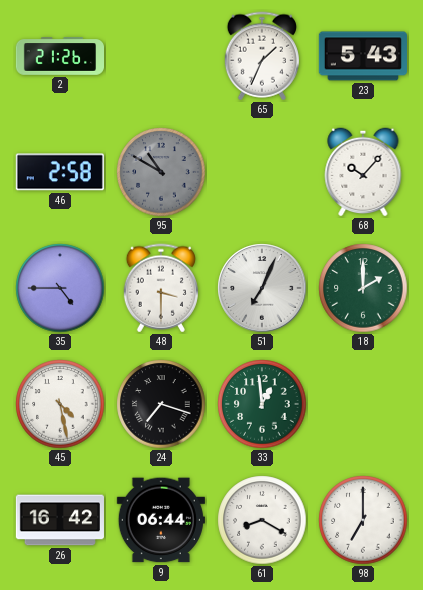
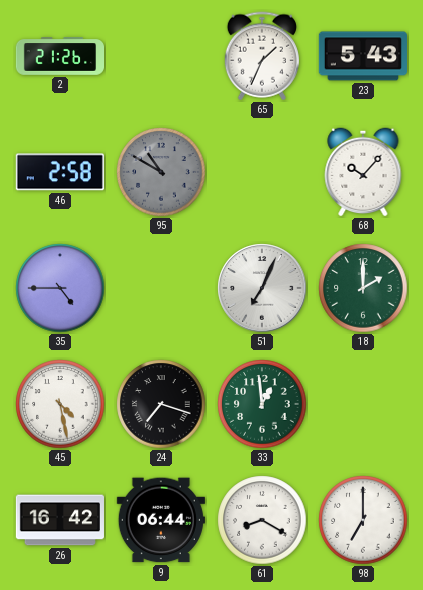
48: 3:30 -> none (161, 288)
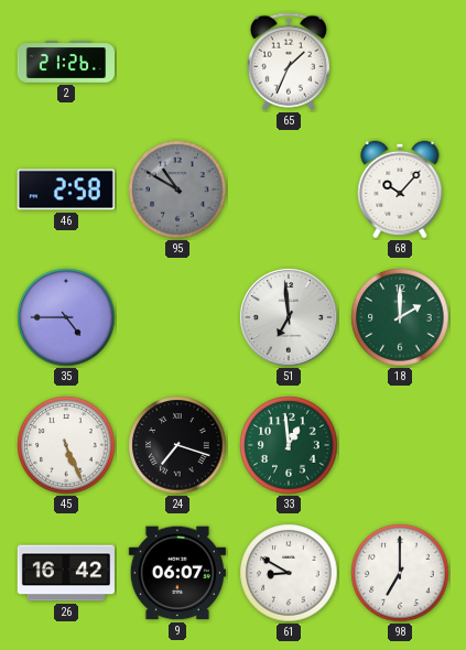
23: 5:43 -> none (363, 56)
51: 7:04 -> 6:59 (289, 317)
45: 4:28 -> 5:26 (66, 445)
9: 06:44 -> 06:07 (177, 573)
61: 8:20 -> 8:50 (289, 573)
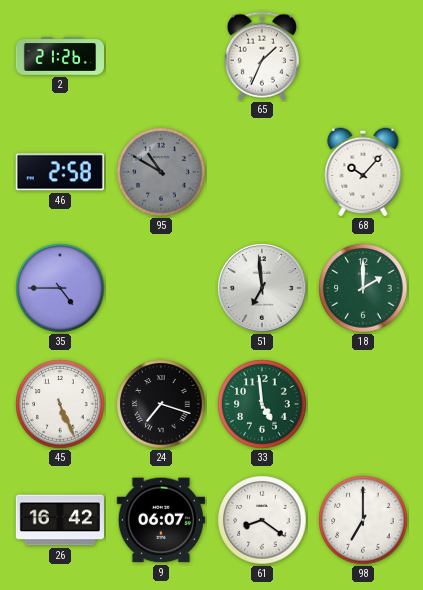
33: 12:59 -> 4:59 (262, 404)
61: 8:50 -> 8:21 (262, 520)
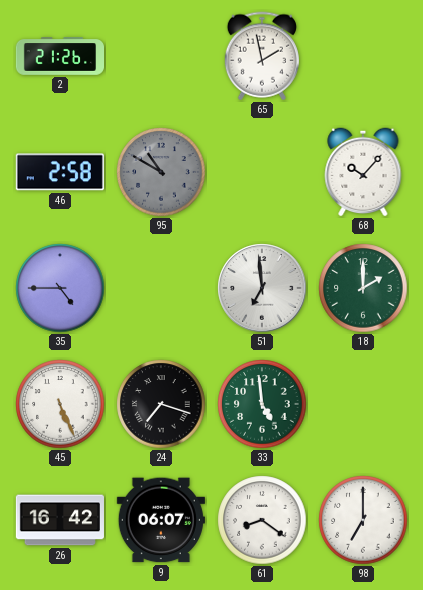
65: 1:34 -> 1:58 (262, 56)
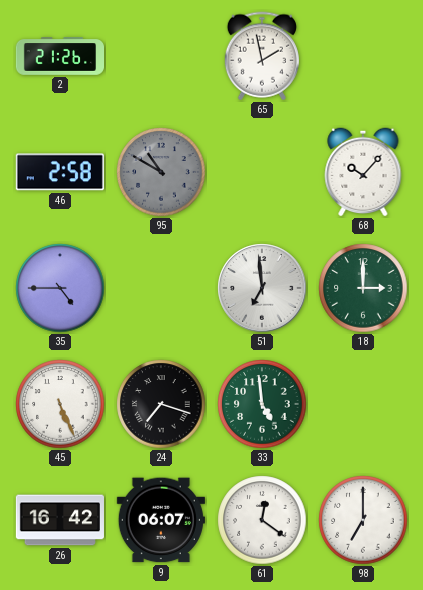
18: 2:00 -> 3:00 (363, 288)
61: 8:21 -> 12:21 (262, 520)
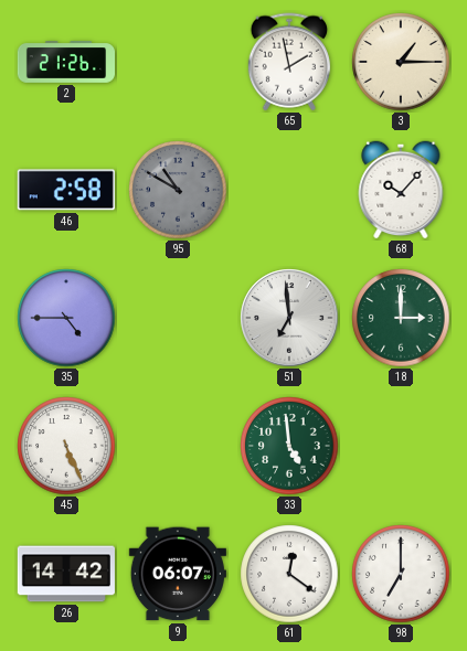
3: none -> 1:15 (401, 62)
24: 7:18 -> none (161, 404)
26: 16:42 -> 14:42 (66, 574)
